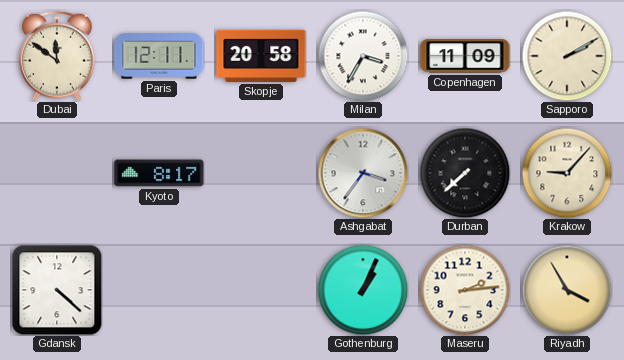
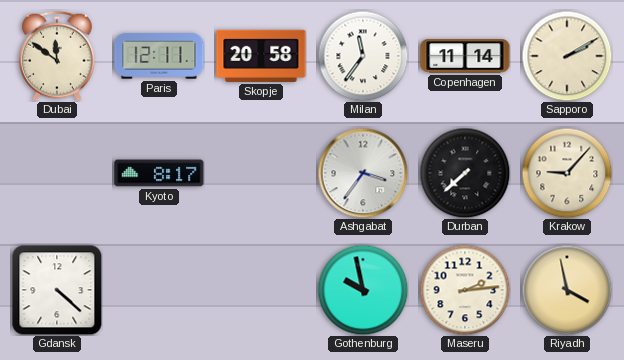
Milan: 3:35 -> 11:36 (363, 56)
Copenhagen: 11:09 -> 11:14 (465, 56)
Gothenburg: 1:04 -> 9:58 (363, 290)
Riyadh: 3:55 -> 3:58 (567, 290)
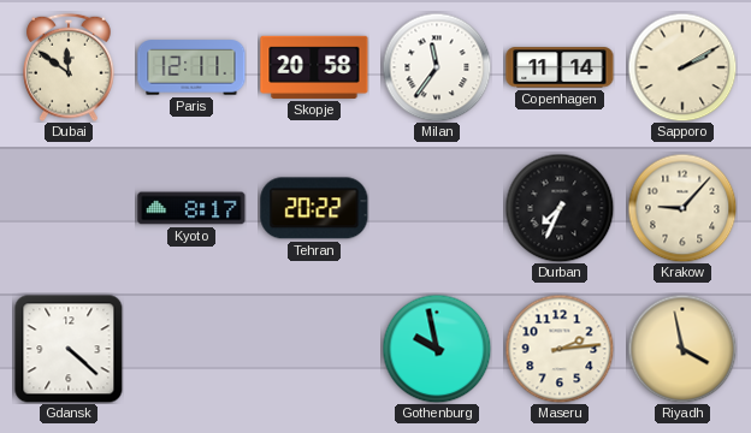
Tehran: none -> 20:22 (314, 208)
Ashgabat: 3:36 -> none (363, 173)
Durban: 7:38 -> 7:34 (560, 208)
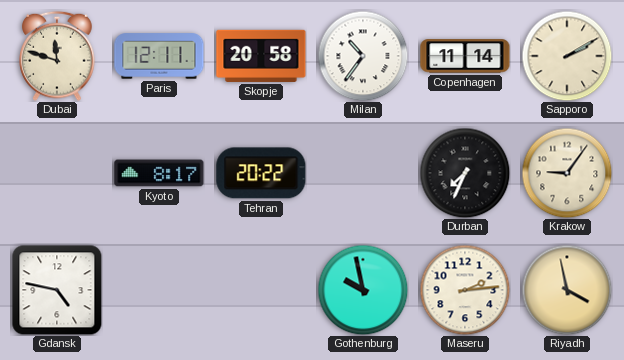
Dubai: 11:51 -> 11:48 (57, 56)
Milan: 11:36 -> 10:36 (363, 56)
Krakow: 9:07 -> 9:06 (567, 173)
Gdansk: 4:22 -> 4:47 (57, 290)
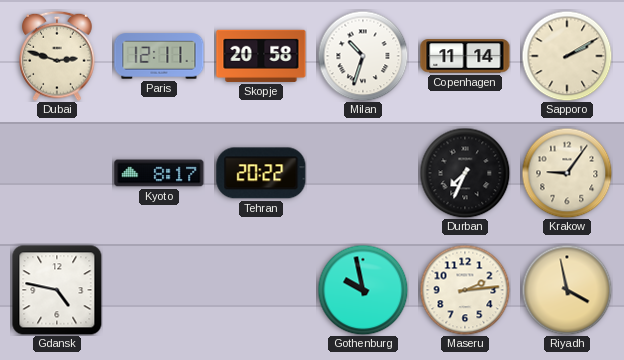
Dubai: 11:48 -> 2:48 (57, 56)
Milan: 10:36 -> 10:33 (363, 56)
